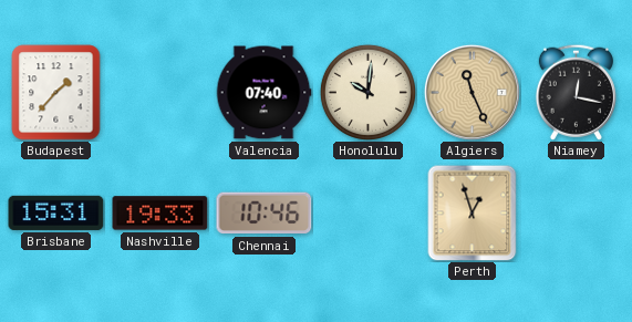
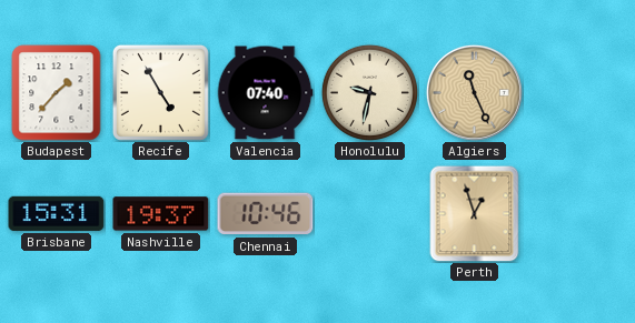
Recife: none -> 4:55 (160, 92)
Honolulu: 10:01 -> 9:32 (369, 92)
Niamey: 12:17 -> none (576, 92)
Nashville: 19:33 -> 19:37 (161, 214)
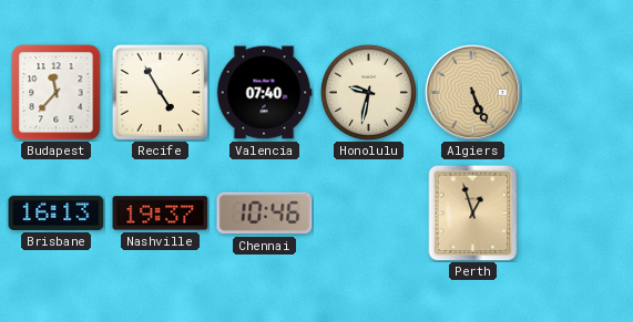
Budapest: 1:37 -> 11:37 (57, 93)
Algiers: 11:26 -> 5:26 (472, 92)
Brisbane: 15:31 -> 16:13 (57, 212)
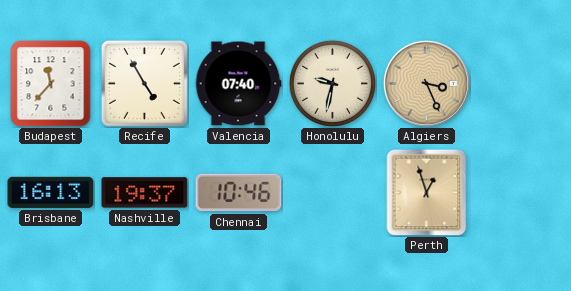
Algiers: 5:26 -> 3:26 (426, 83)
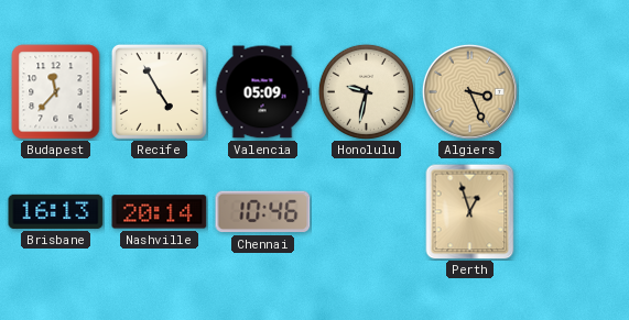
Valencia: 07:40 -> 05:09 (262, 92)
Nashville: 19:37 -> 20:14 (160, 212)
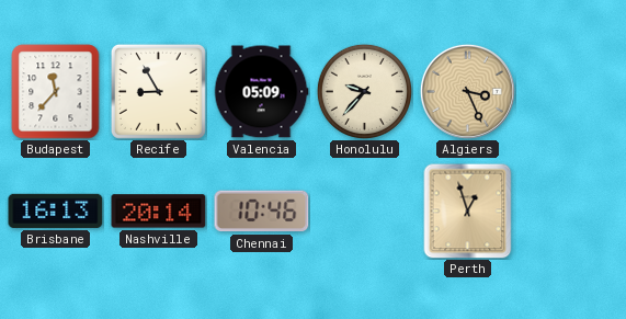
Recife: 4:55 -> 8:55 (158, 91)
Honolulu: 9:32 -> 9:37 (364, 91)
